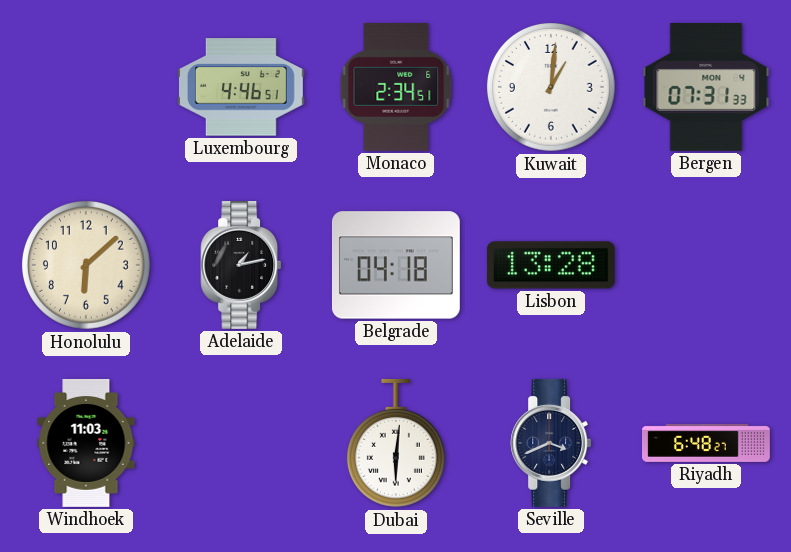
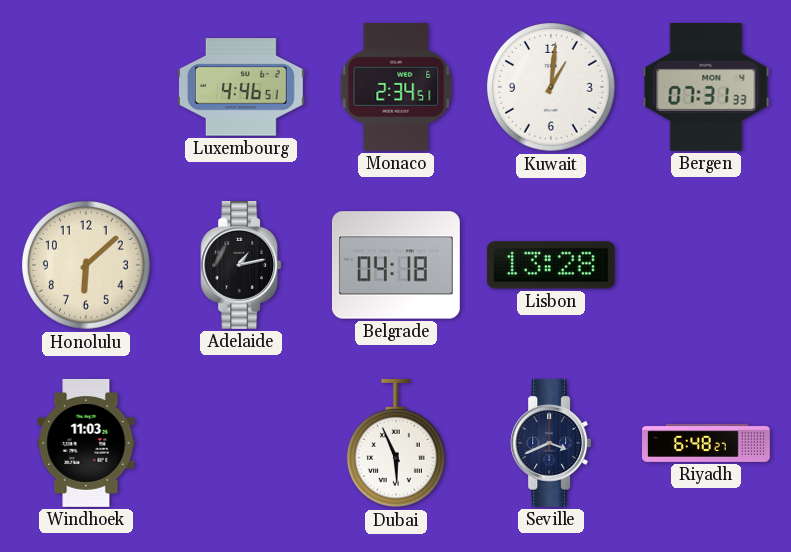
Dubai: 6:01 -> 5:56 (396, 443)
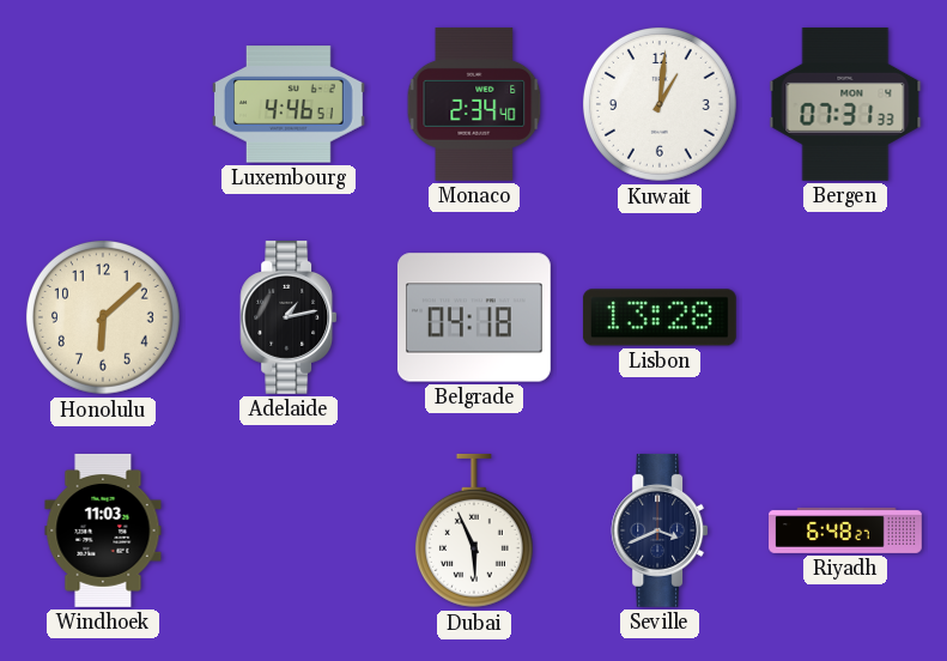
Monaco: 2:34:51 -> 2:34:40 (474, 104)
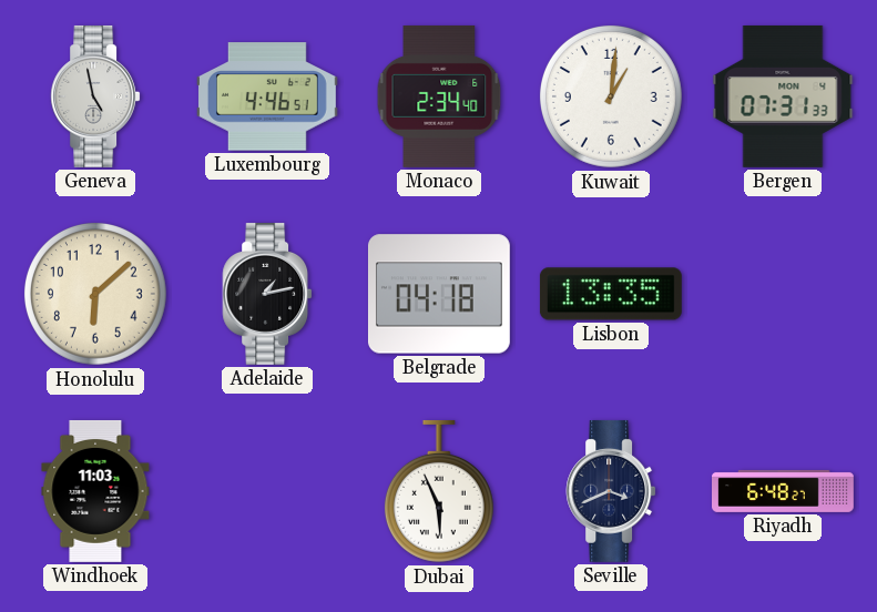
Geneva: none -> 4:58 (95, 96)
Lisbon: 13:28 -> 13:35 (611, 294)
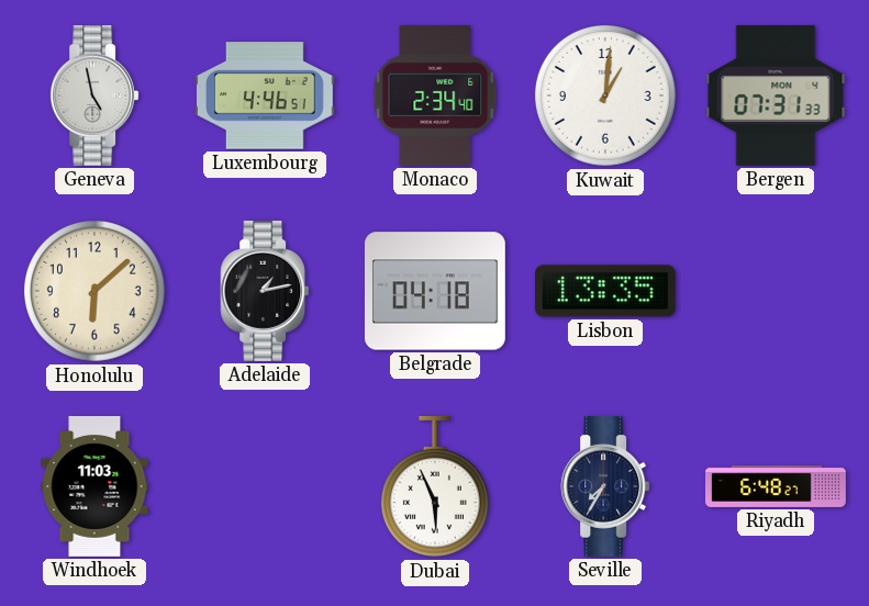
Seville: 3:41 -> 7:35 (605, 486)
